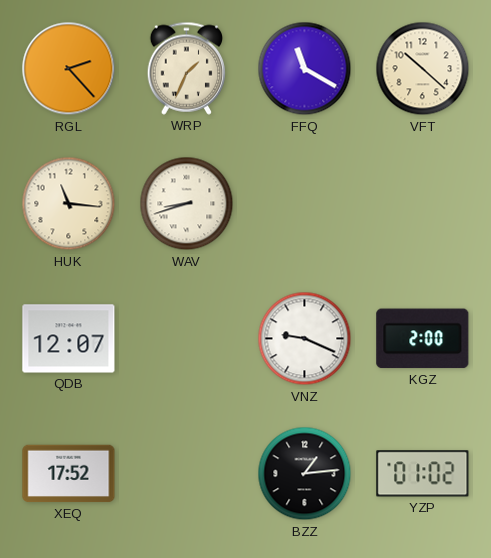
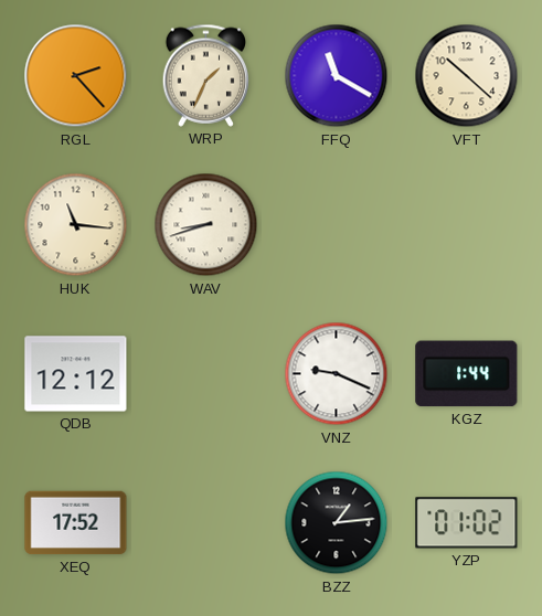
QDB: 12:07 -> 12:12 (76, 374)
KGZ: 2:00 -> 1:44 (467, 374)
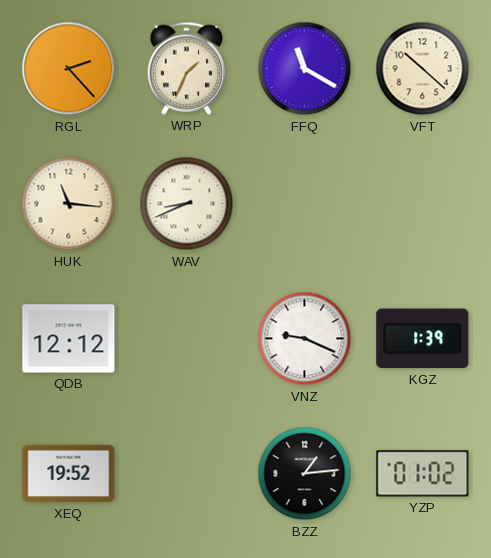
WAV: 8:42 -> 8:41 (187, 204)
KGZ: 1:44 -> 1:39 (423, 339)
XEQ: 17:52 -> 19:52 (69, 474)
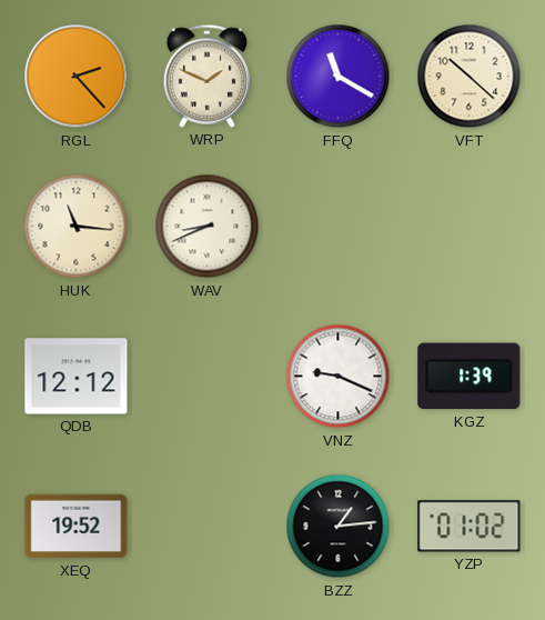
WRP: 1:34 -> 1:49 (208, 76)
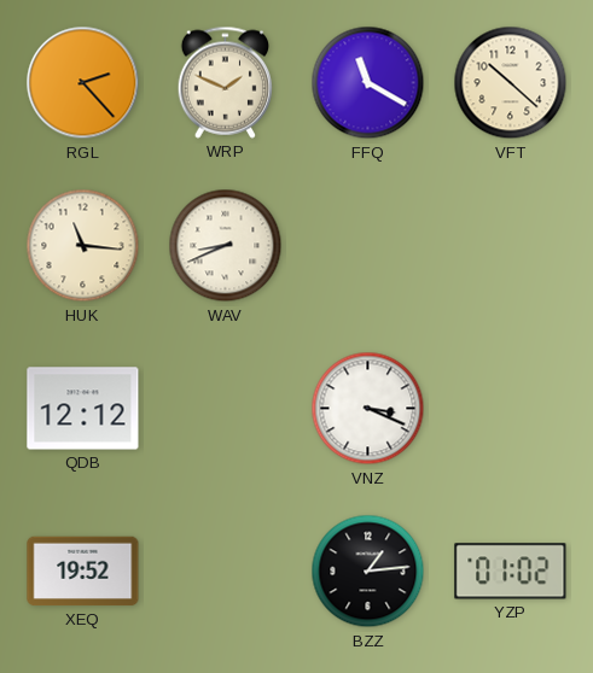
VNZ: 9:19 -> 3:19 (368, 409)
KGZ: 1:39 -> none (470, 377)
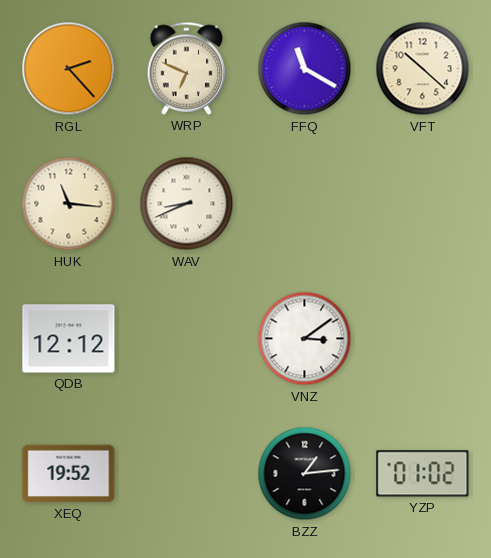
WRP: 1:49 -> 6:49 (187, 68)
VNZ: 3:19 -> 3:09 (305, 339)
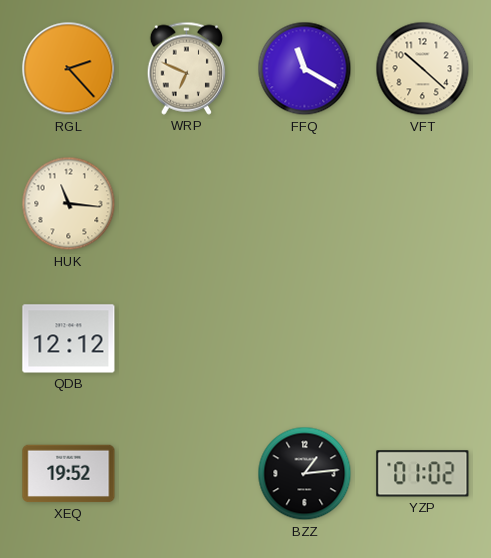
WAV: 8:41 -> none (187, 204)
VNZ: 3:09 -> none (305, 339)
